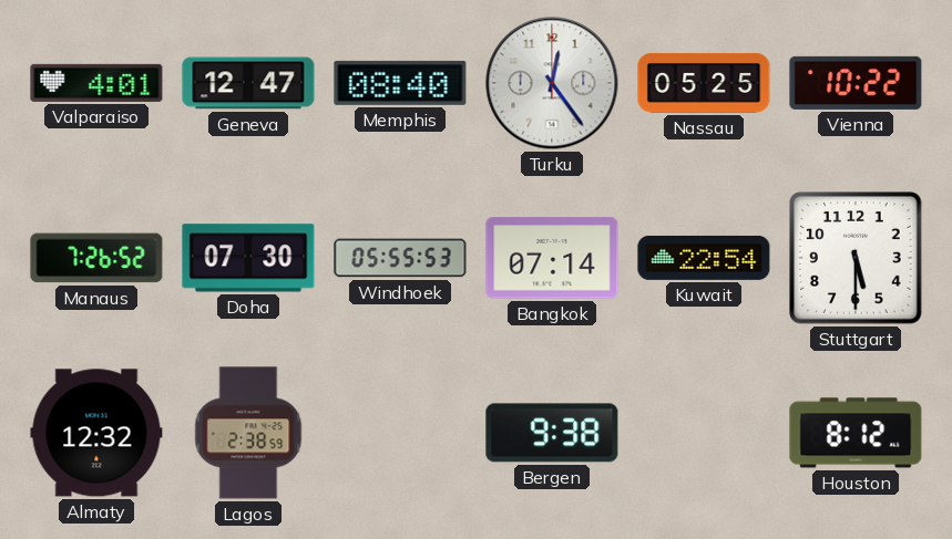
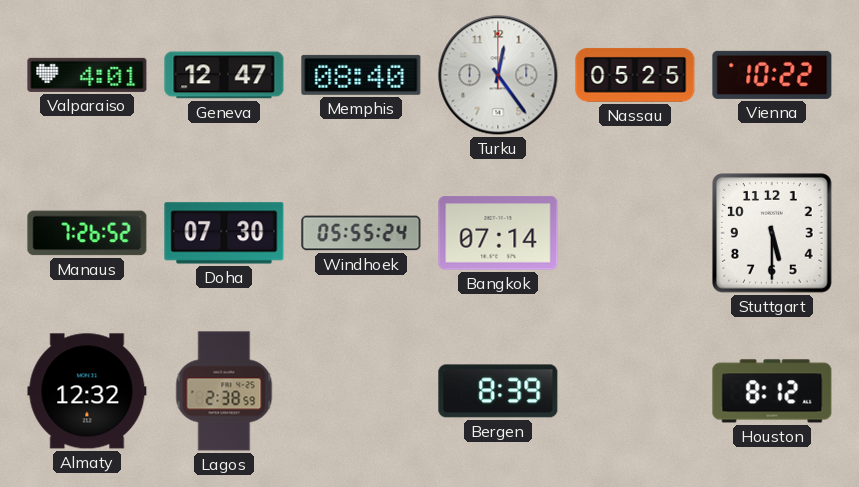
Windhoek: 05:55:53 -> 05:55:24 (361, 233)
Kuwait: 22:54 -> none (704, 258)
Bergen: 9:38 -> 8:39 (498, 391)
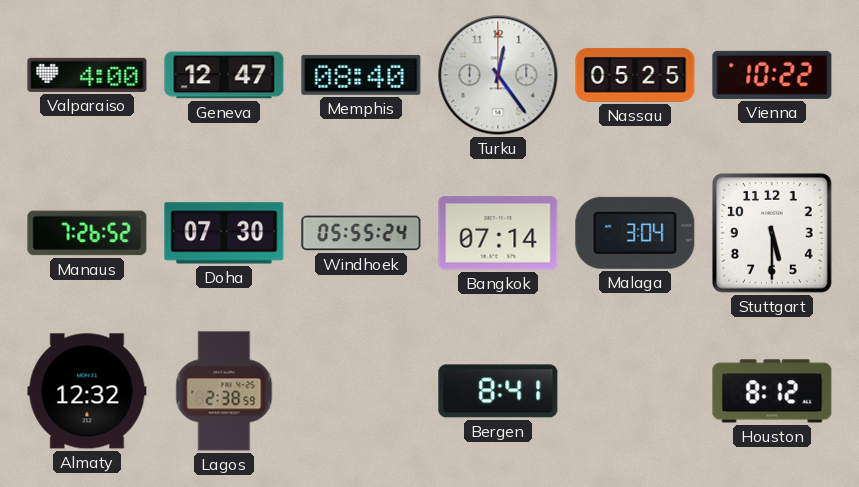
Valparaiso: 4:01 -> 4:00 (87, 75)
Malaga: none -> 3:04 (635, 233)
Bergen: 8:39 -> 8:41 (498, 391)
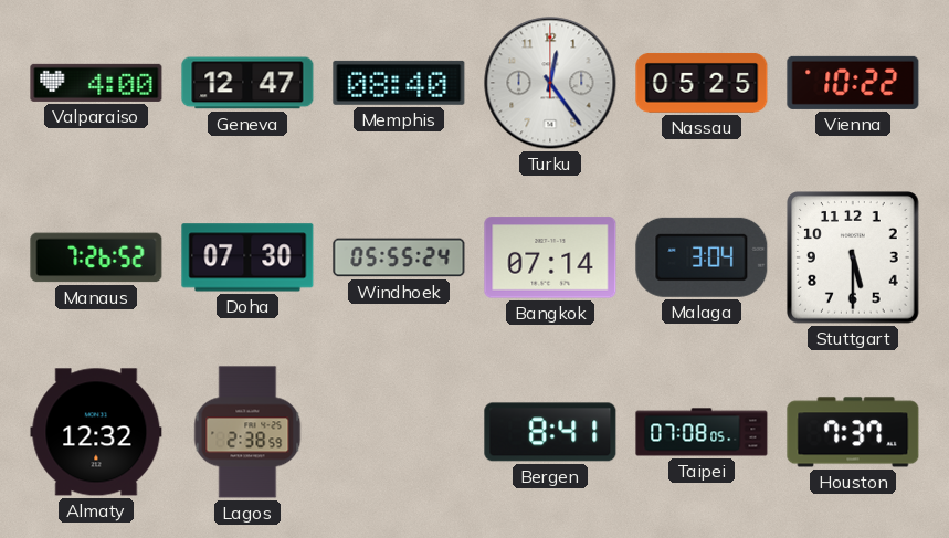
Taipei: none -> 07:08 (702, 432)
Houston: 8:12 -> 7:37 (853, 432)
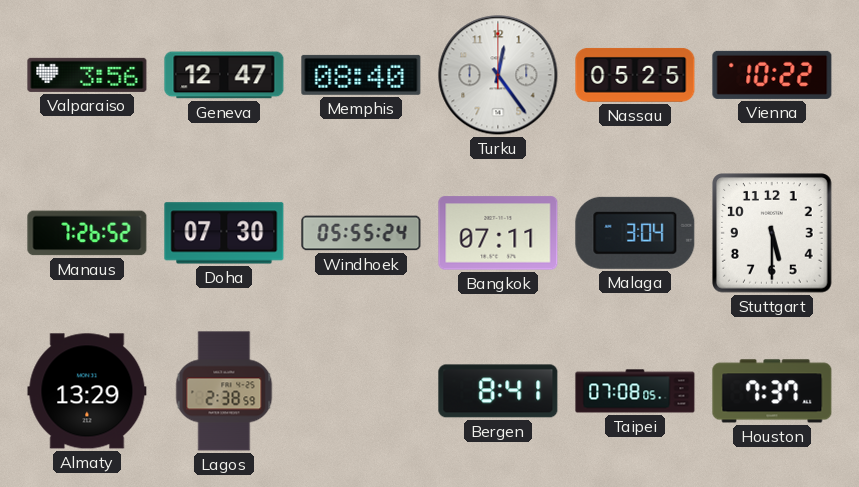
Valparaiso: 4:00 -> 3:56 (87, 75)
Bangkok: 07:14 -> 07:11 (498, 233)
Almaty: 12:32 -> 13:29 (87, 391)
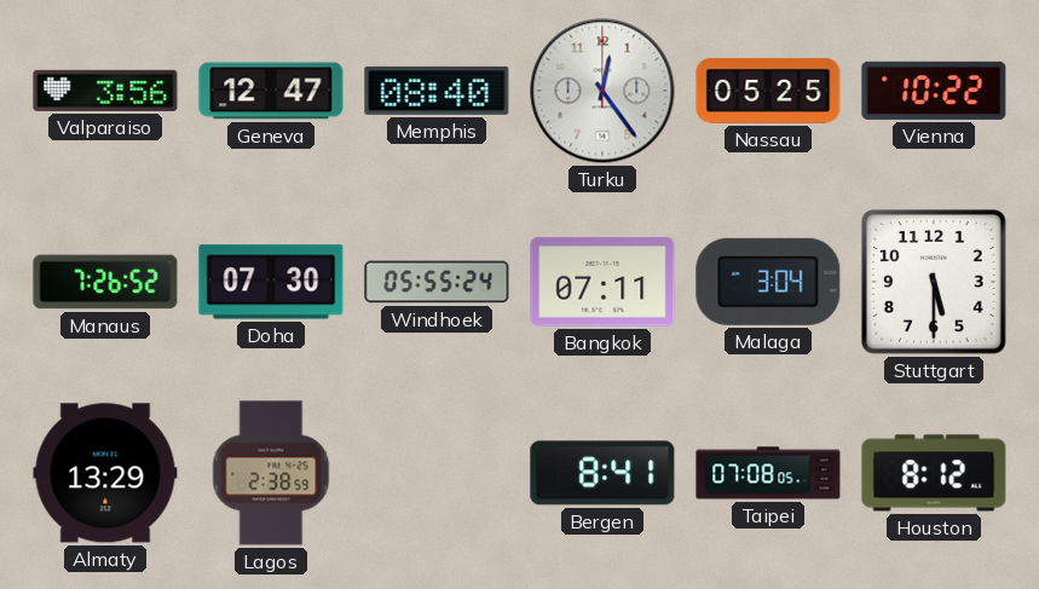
Houston: 7:37 -> 8:12 (934, 473)
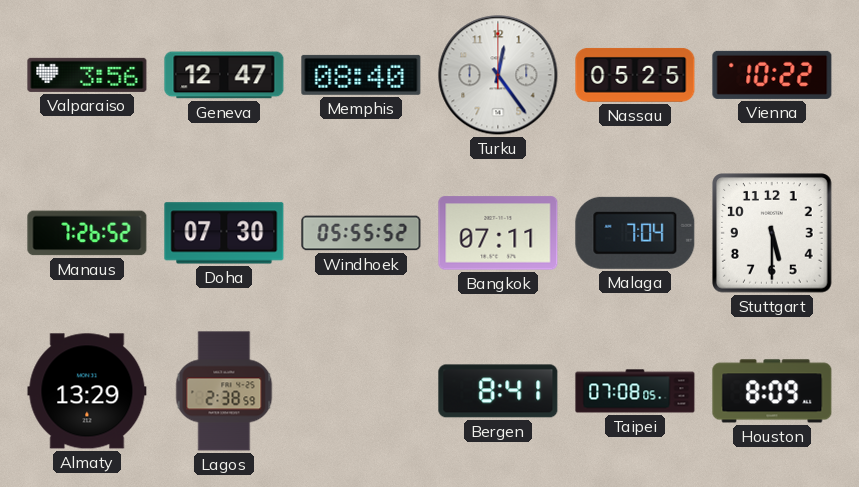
Windhoek: 05:55:24 -> 05:55:52 (361, 233)
Malaga: 3:04 -> 7:04 (635, 233)
Houston: 8:12 -> 8:09 (772, 391)
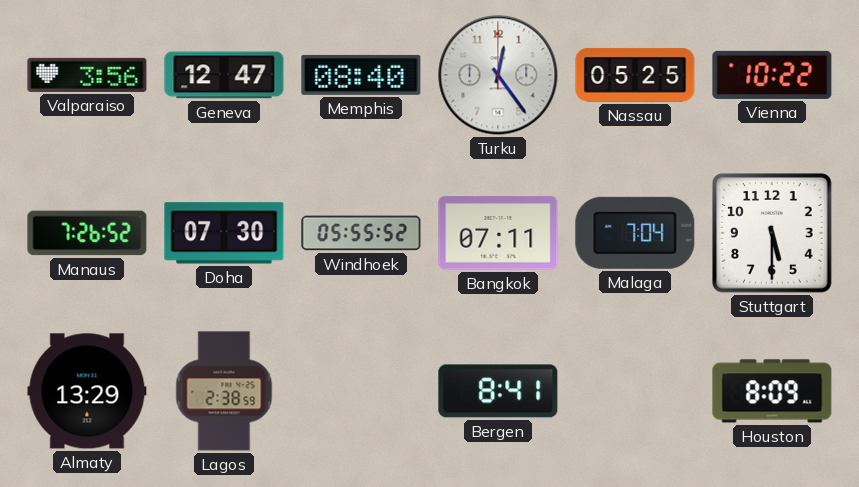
Taipei: 07:08 -> none (635, 391)
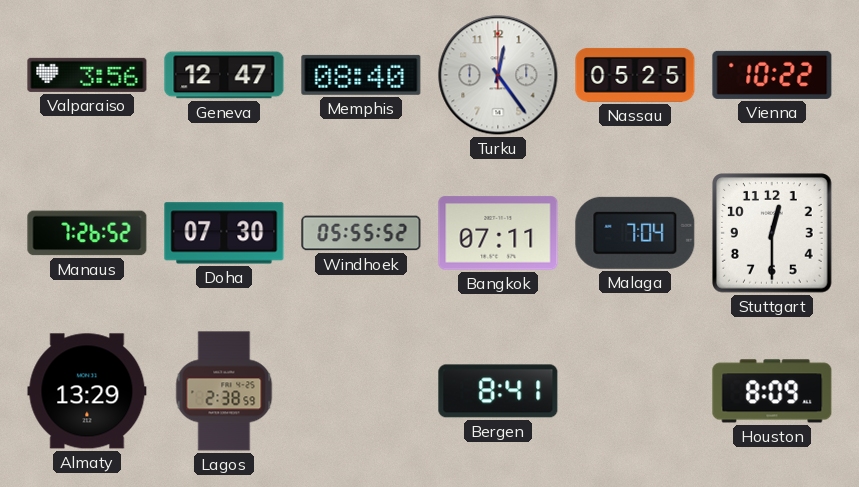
Stuttgart: 5:30 -> 12:30 (772, 233)
